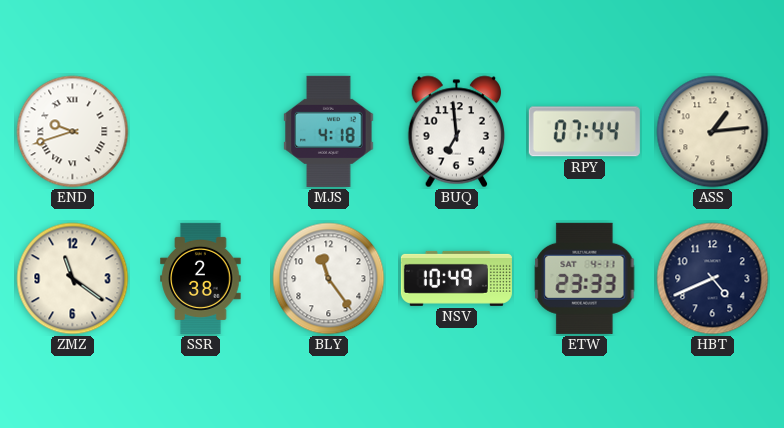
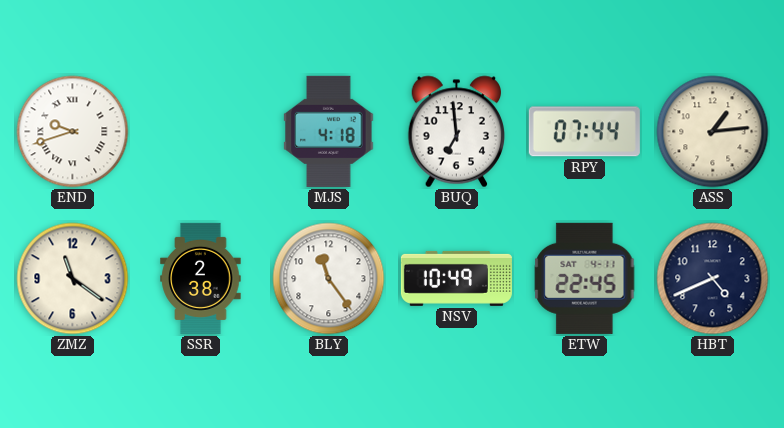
ETW: 23:33 -> 22:45 (585, 278)
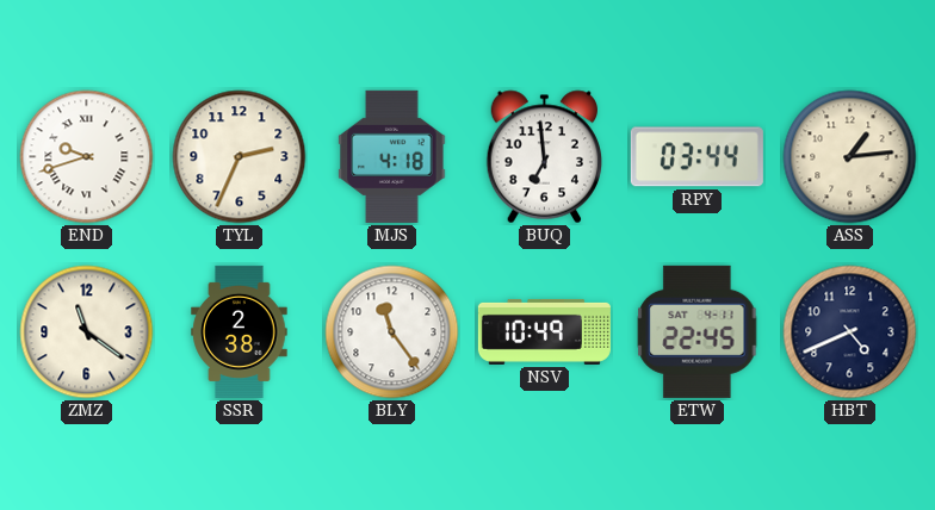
TYL: none -> 2:34 (240, 157)
RPY: 07:44 -> 03:44 (696, 157)
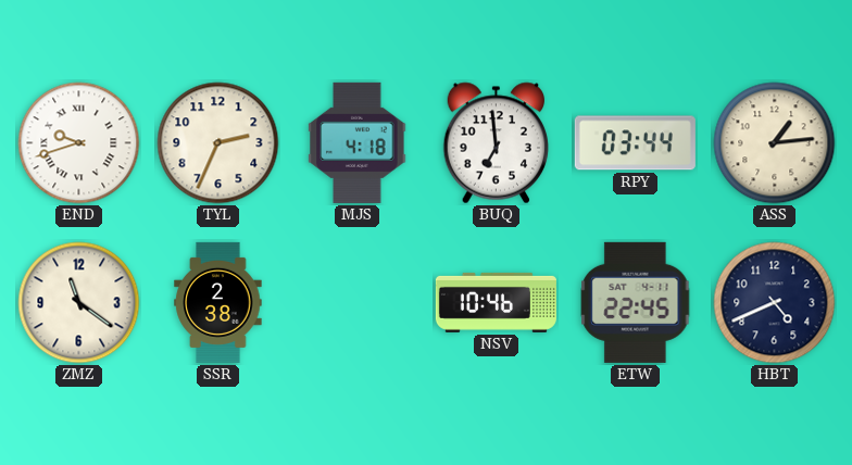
BLY: 11:24 -> none (392, 332)
NSV: 10:49 -> 10:46 (496, 302)
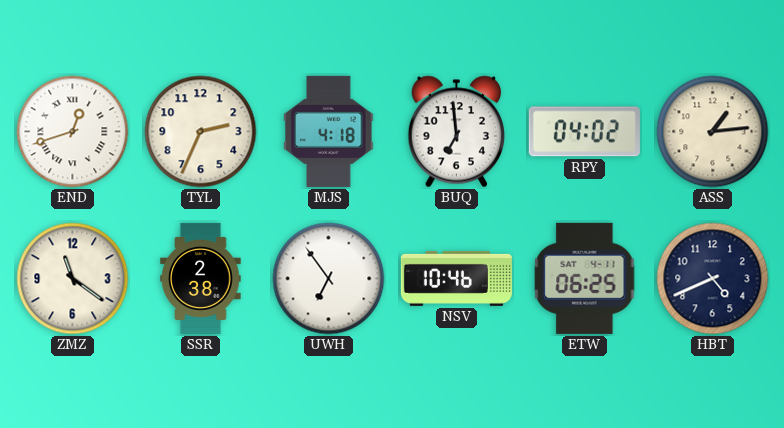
END: 9:42 -> 12:42 (73, 132)
RPY: 03:44 -> 04:02 (584, 132)
UWH: none -> 6:54 (329, 279)
ETW: 22:45 -> 06:25 (585, 278)
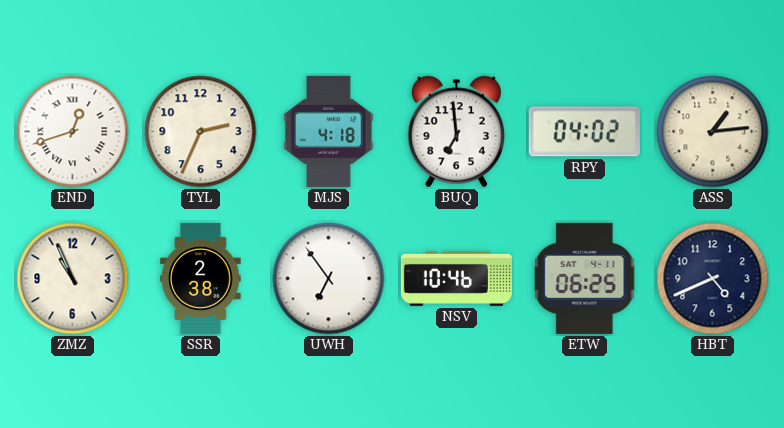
ZMZ: 11:21 -> 10:56 (73, 279)
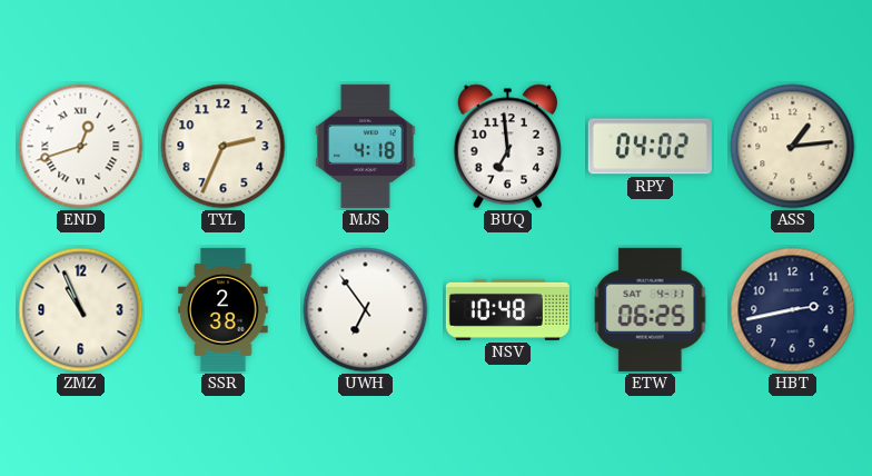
NSV: 10:46 -> 10:48 (507, 309)
HBT: 4:41 -> 2:43 (793, 310)
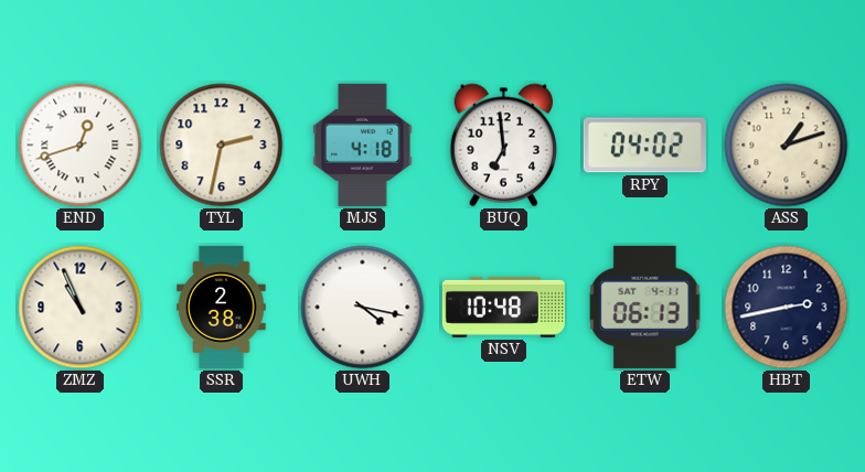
TYL: 2:34 -> 2:32 (222, 146)
ASS: 1:14 -> 1:12 (787, 146)
UWH: 6:54 -> 4:17 (363, 308)
ETW: 06:25 -> 06:13 (645, 307)
